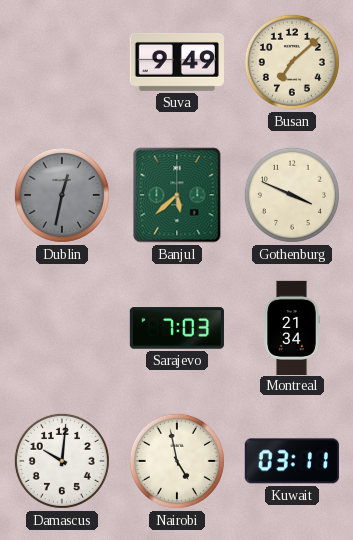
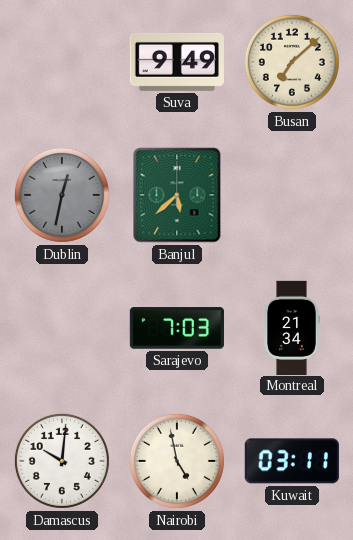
Gothenburg: 3:49 -> none (292, 195)
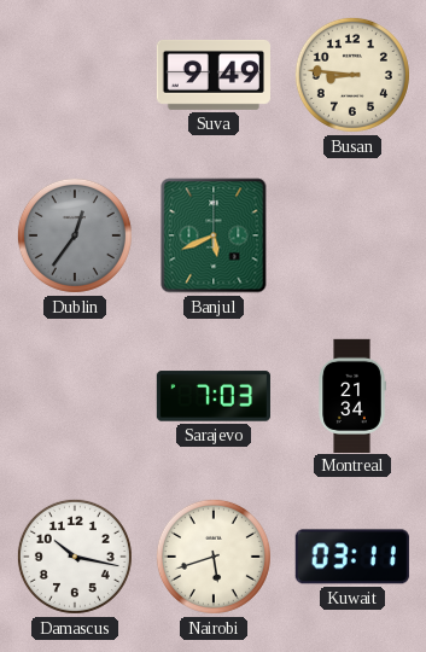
Busan: 7:08 -> 8:46 (352, 75)
Dublin: 12:32 -> 12:36 (75, 235)
Banjul: 5:38 -> 5:41 (214, 235)
Damascus: 10:01 -> 10:17 (75, 557)
Nairobi: 4:58 -> 5:42 (214, 557)
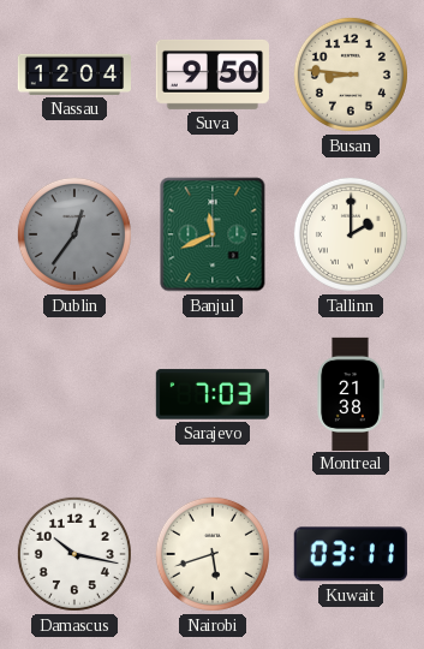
Nassau: none -> 12:04 (73, 75)
Suva: 9:49 -> 9:50 (213, 75)
Banjul: 5:41 -> 11:41 (213, 234)
Tallinn: none -> 2:00 (351, 234)
Montreal: 21:34 -> 21:38 (351, 393)
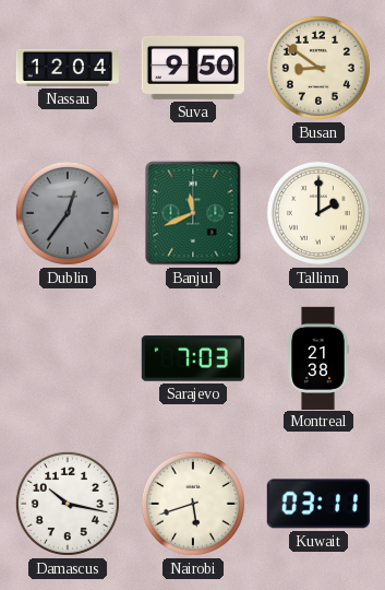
Busan: 8:46 -> 8:51 (318, 68)
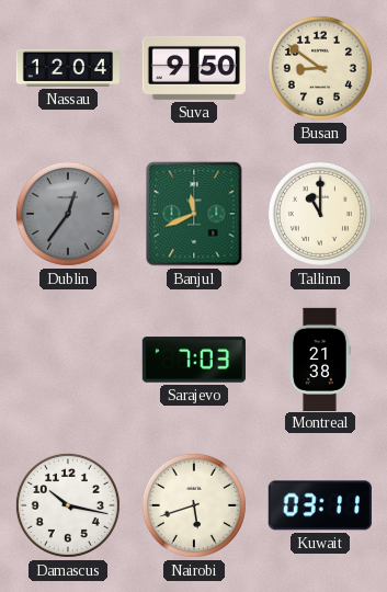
Tallinn: 2:00 -> 11:00 (320, 214)
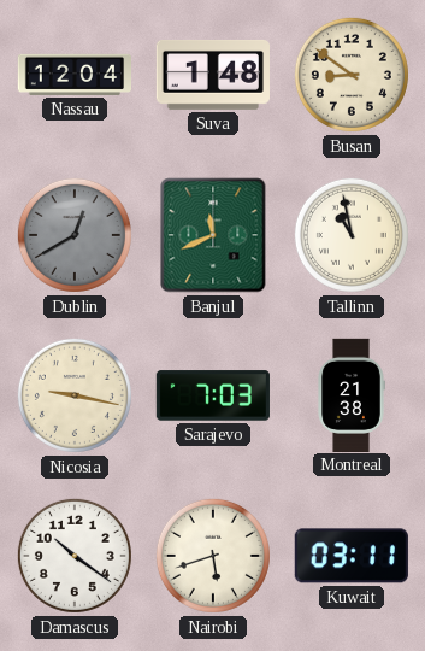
Suva: 9:50 -> 1:48 (213, 75)
Dublin: 12:36 -> 12:40 (75, 235)
Tallinn: 11:00 -> 10:58 (352, 235)
Nicosia: none -> 9:17 (75, 395)
Damascus: 10:17 -> 10:21 (75, 556)
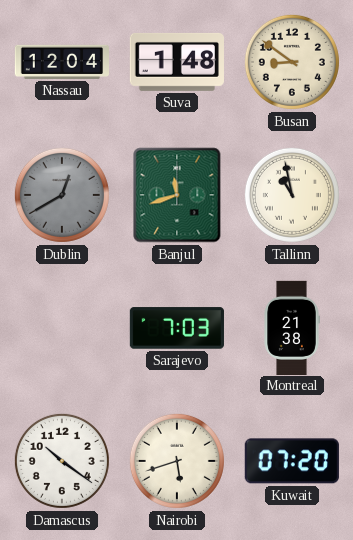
Banjul: 11:41 -> 11:42 (177, 195)
Nicosia: 9:17 -> none (75, 395)
Kuwait: 03:11 -> 07:20 (292, 461)
